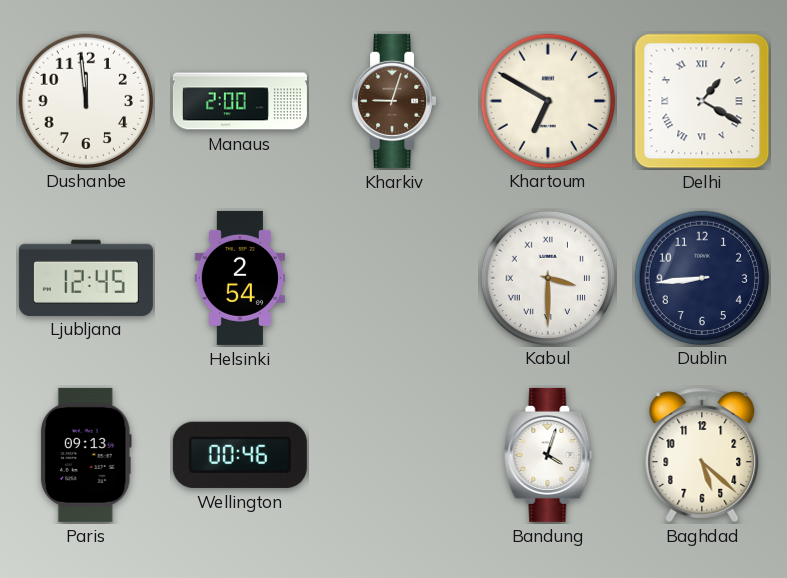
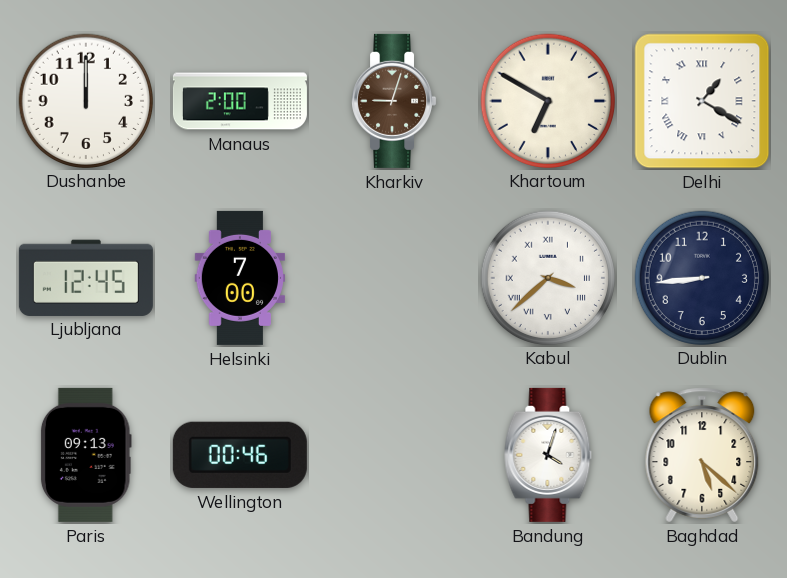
Dushanbe: 11:59 -> 12:00 (85, 100)
Helsinki: 2:54 -> 7:00 (239, 278)
Kabul: 3:30 -> 3:38 (547, 277)
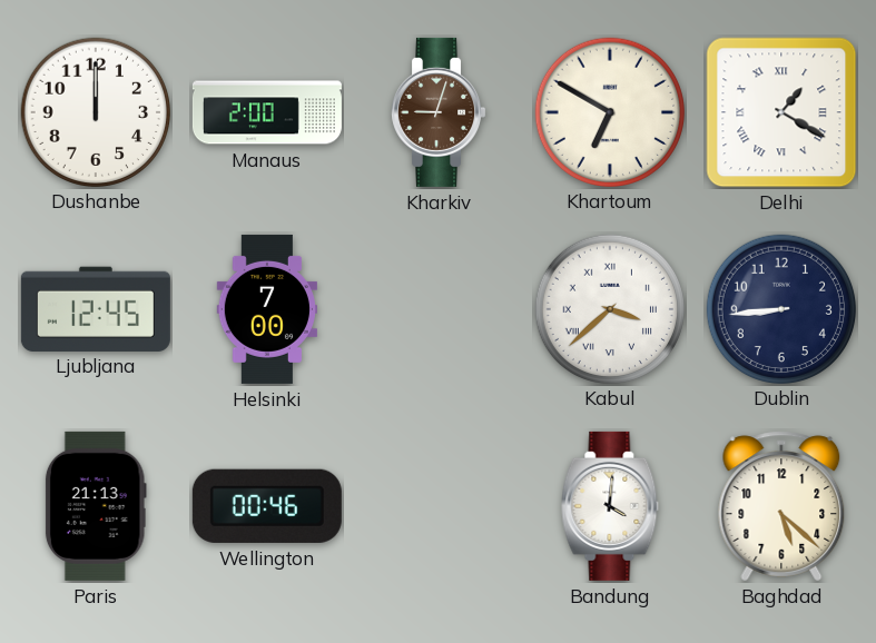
Paris: 09:13 -> 21:13 (96, 506)
Bandung: 4:03 -> 4:01 (610, 506)
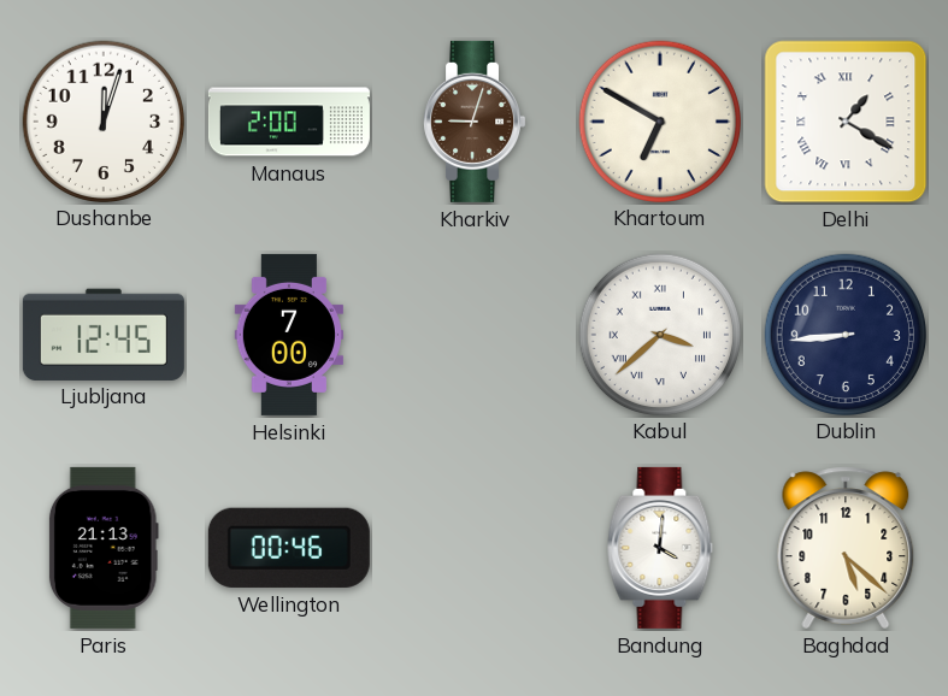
Dushanbe: 12:00 -> 12:03 (102, 120)
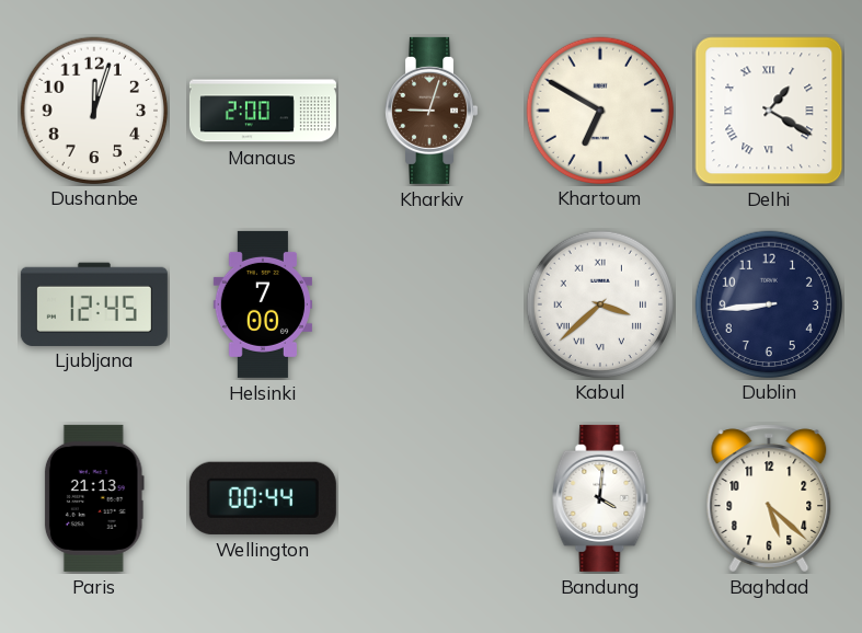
Wellington: 00:46 -> 00:44 (263, 498)
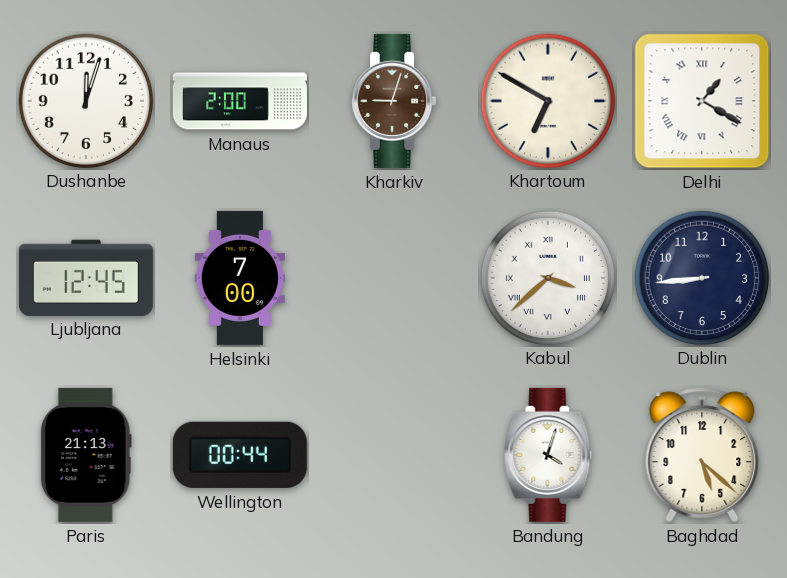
Bandung: 4:01 -> 4:03 (548, 455)
